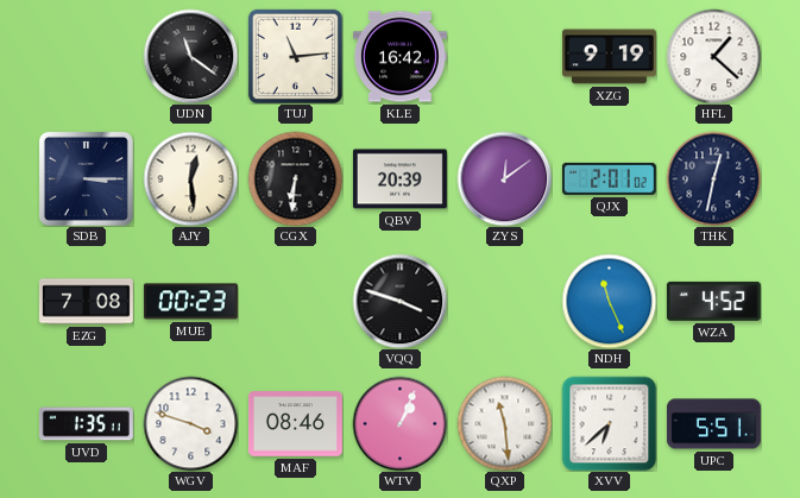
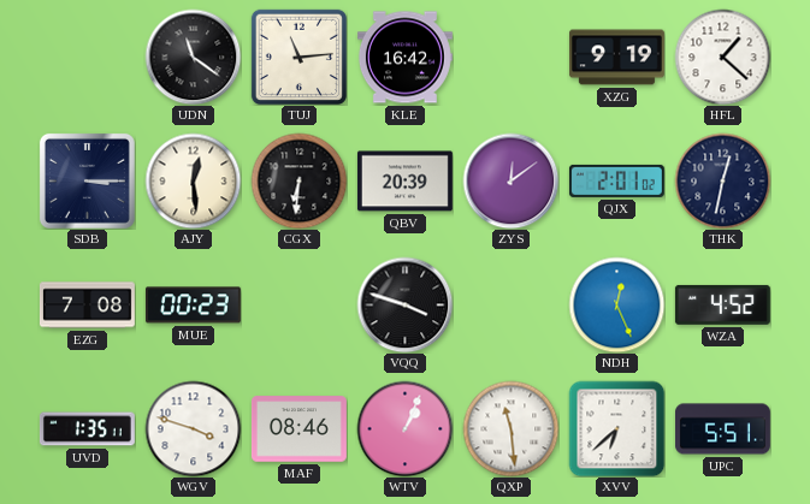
NDH: 11:26 -> 12:26 (616, 304)
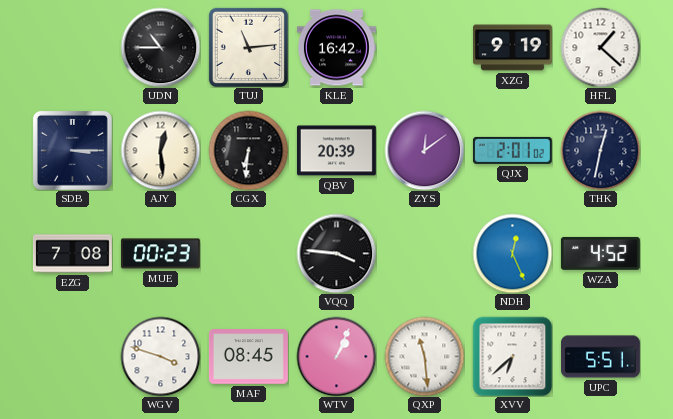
UDN: 11:21 -> 10:45 (160, 47)
VQQ: 3:48 -> 3:46 (336, 253)
UVD: 1:35 -> none (87, 429)
MAF: 08:46 -> 08:45 (248, 357)
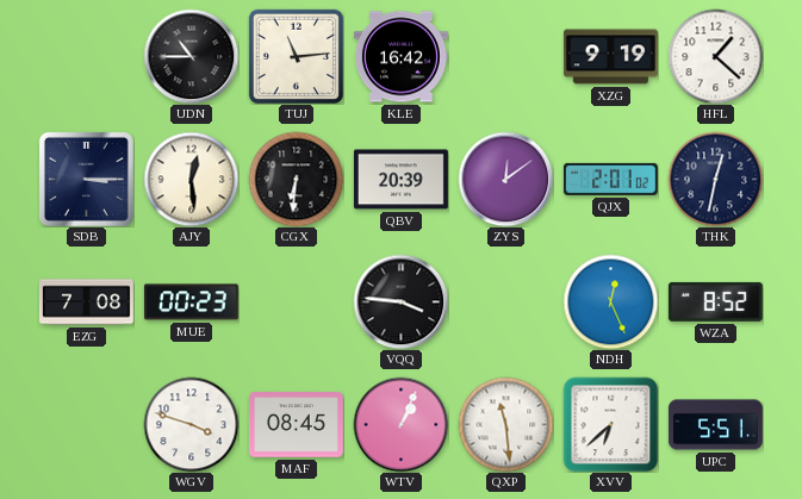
WZA: 4:52 -> 8:52 (715, 301)
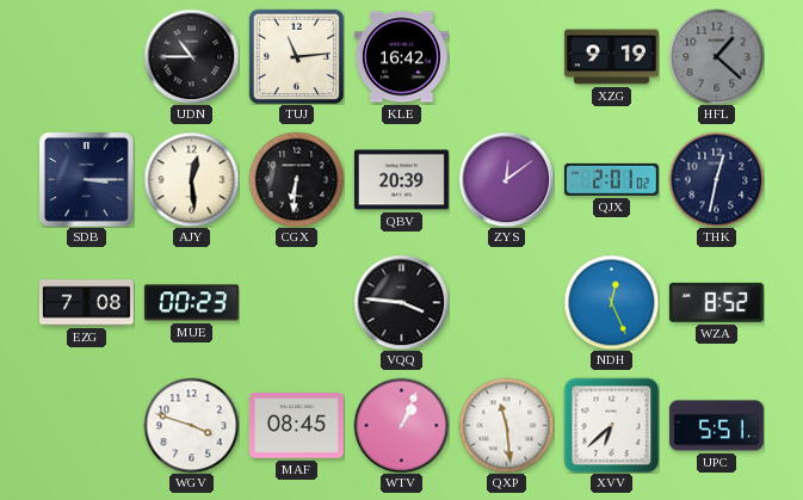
HFL dial: white -> grey (716, 56)
